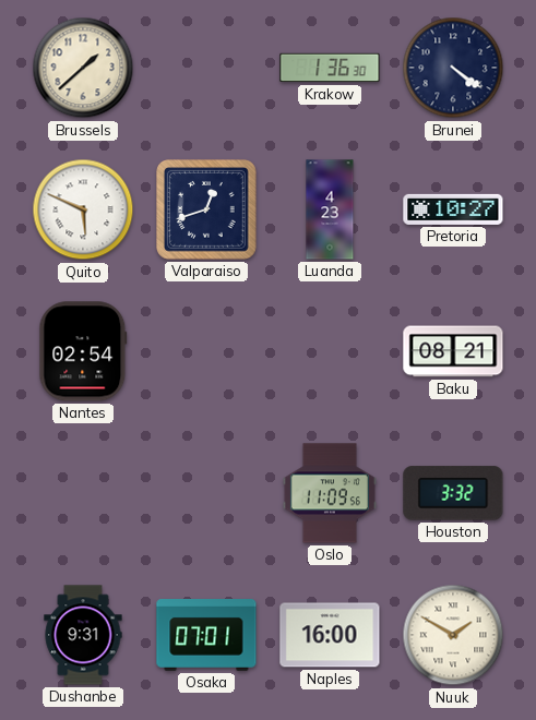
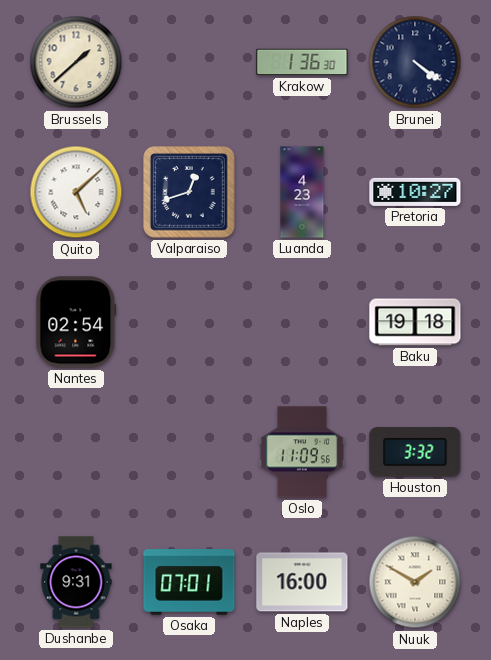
Quito: 5:49 -> 5:08 (76, 192)
Baku: 08:21 -> 19:18 (415, 322)
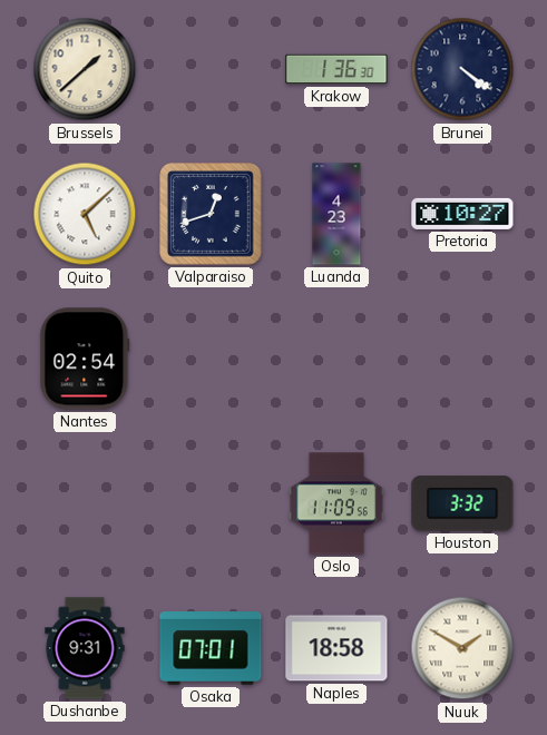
Baku: 19:18 -> none (415, 322)
Naples: 16:00 -> 18:58 (336, 648)
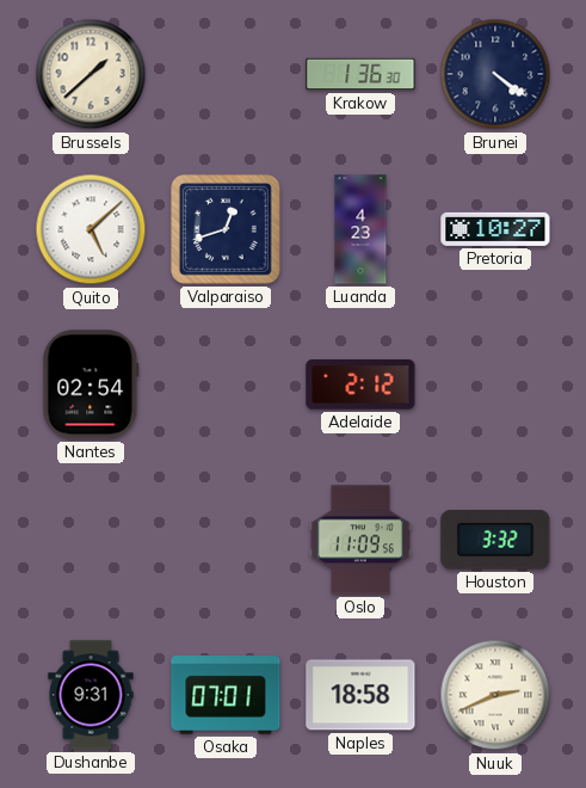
Adelaide: none -> 2:12 (360, 384)
Nuuk: 1:50 -> 2:41 (495, 695)
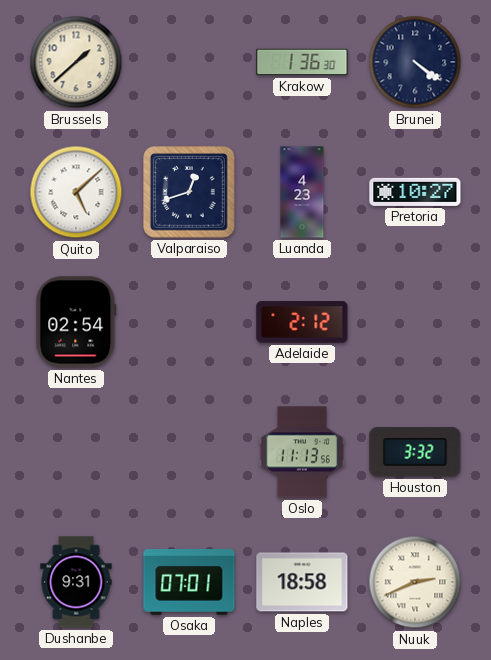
Oslo: 11:09 -> 11:13 (302, 452)
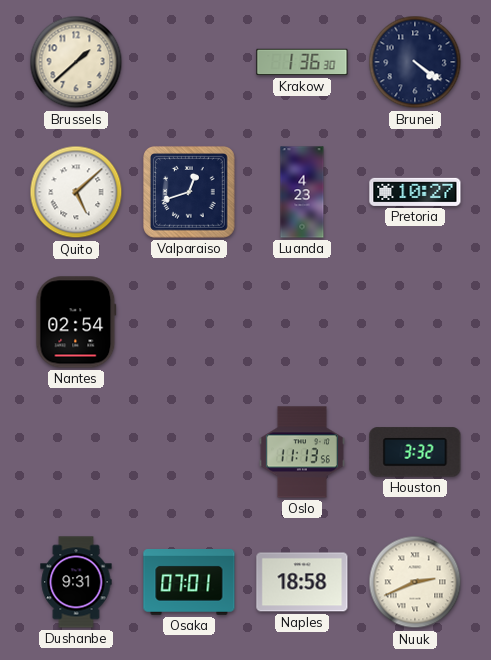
Adelaide: 2:12 -> none (302, 322)
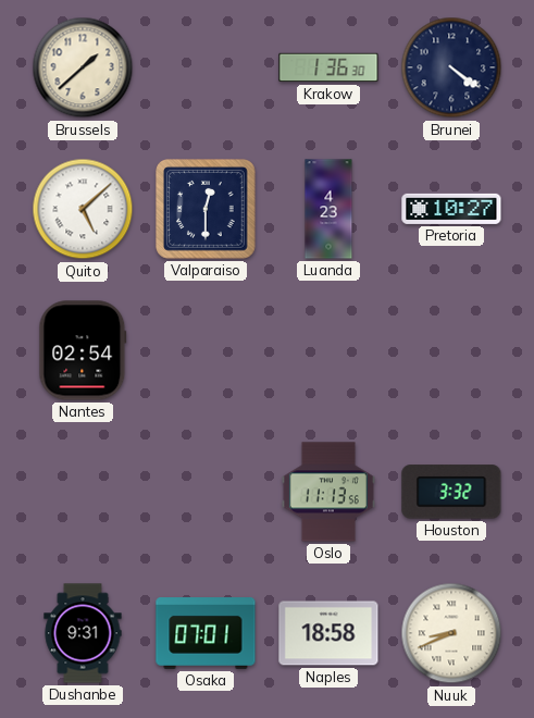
Valparaiso: 12:42 -> 12:30 (207, 210)
Nuuk: 2:41 -> 8:41 (451, 633)
